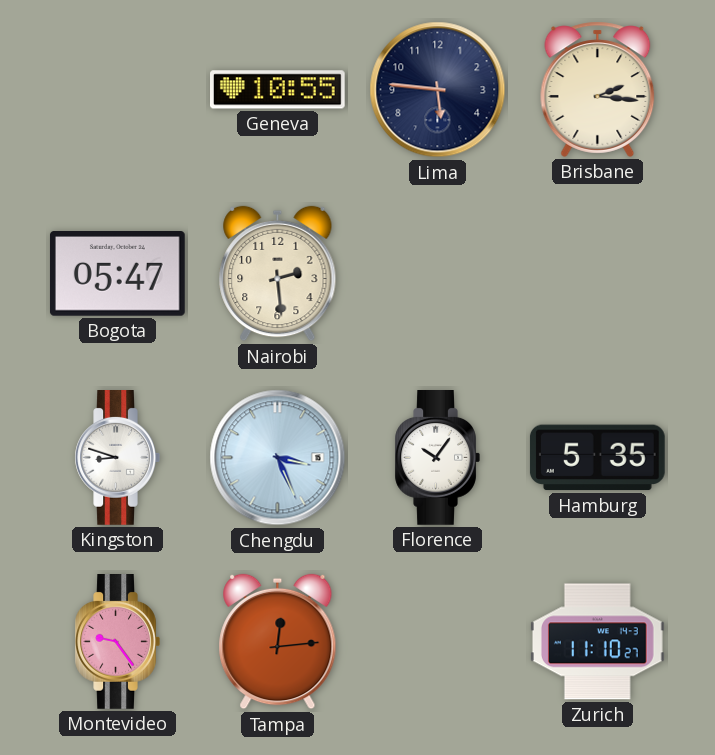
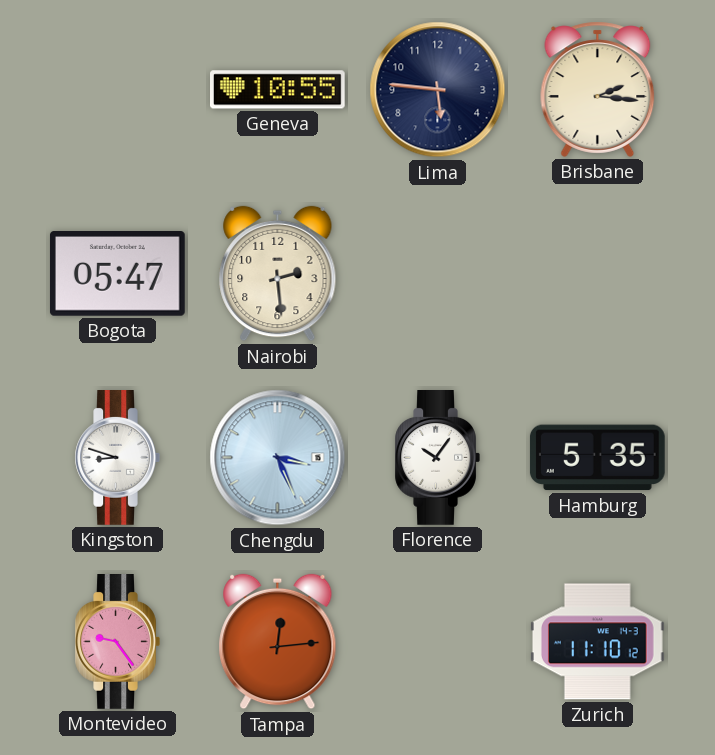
Zurich: 11:10:27 -> 11:10:12 (597, 642)
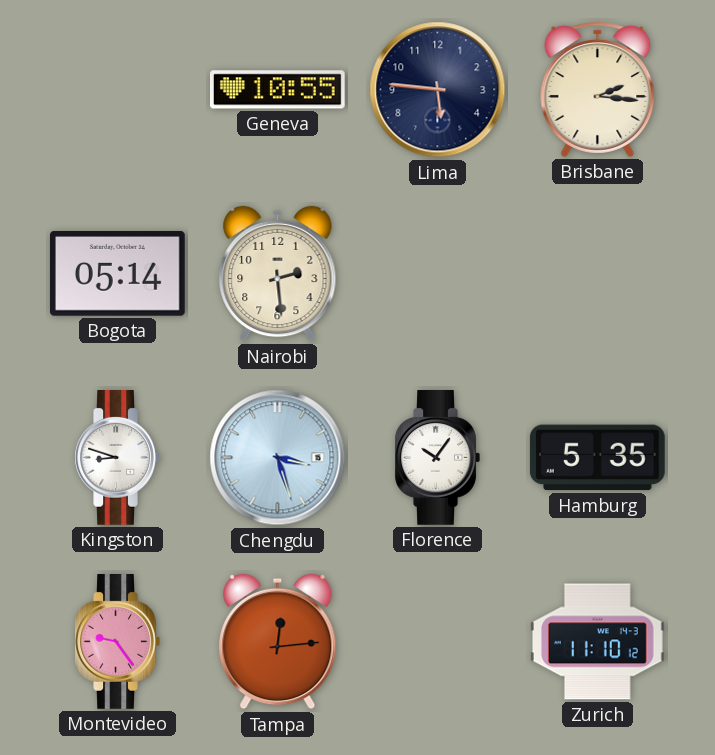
Bogota: 05:47 -> 05:14 (117, 274)
Chengdu: 3:26 -> 3:27 (278, 458)
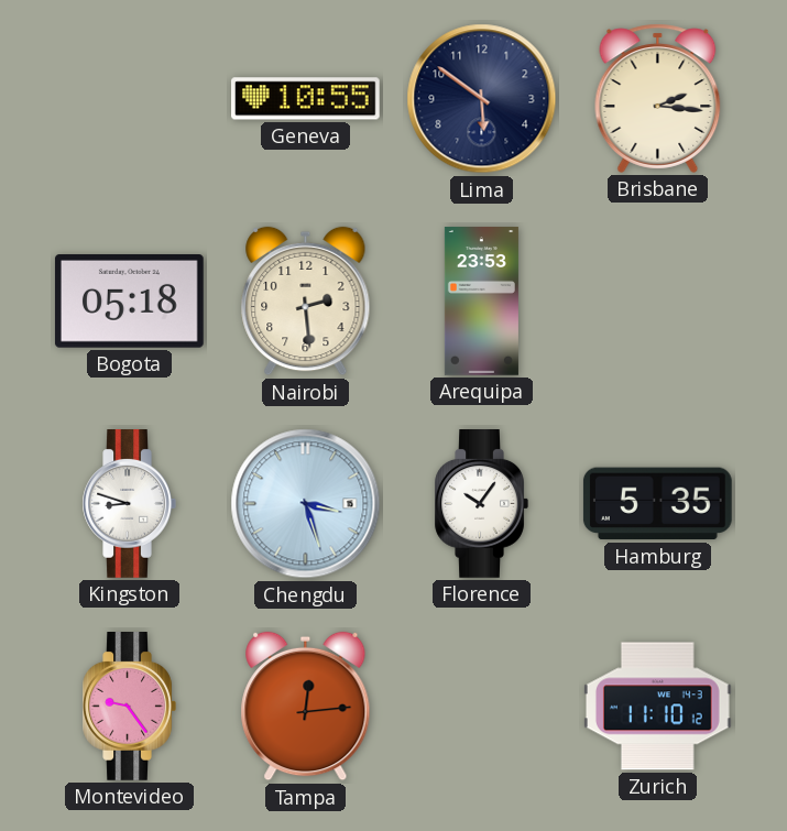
Lima: 5:46 -> 5:51 (482, 99)
Bogota: 05:14 -> 05:18 (129, 302)
Arequipa: none -> 23:53 (481, 302)
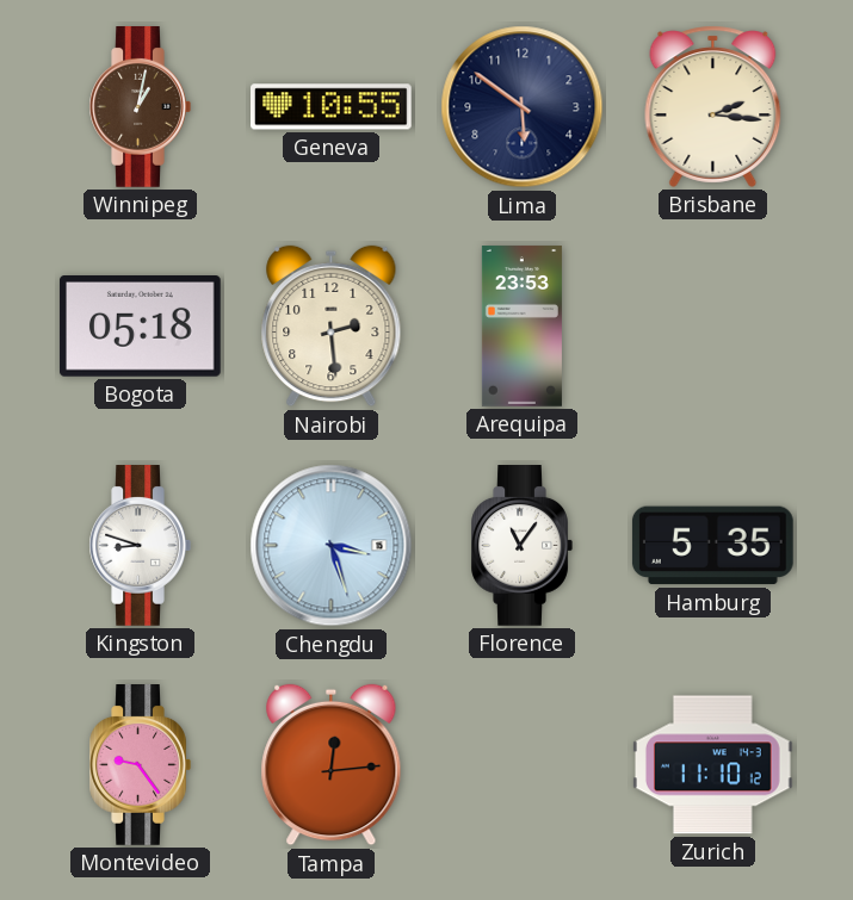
Winnipeg: none -> 1:02 (140, 107)
Florence: 10:06 -> 11:06 (521, 546)
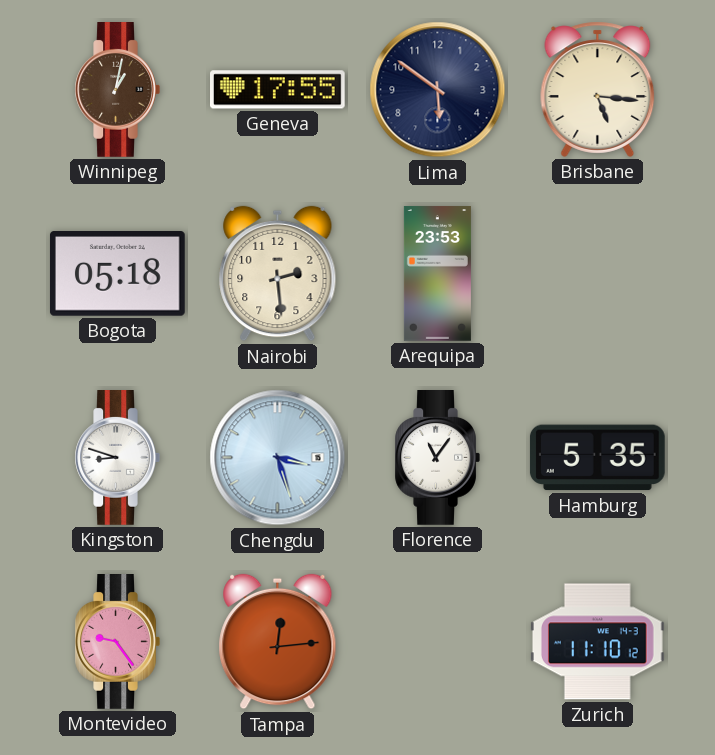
Geneva: 10:55 -> 17:55 (278, 90)
Brisbane: 2:16 -> 5:16 (598, 89)
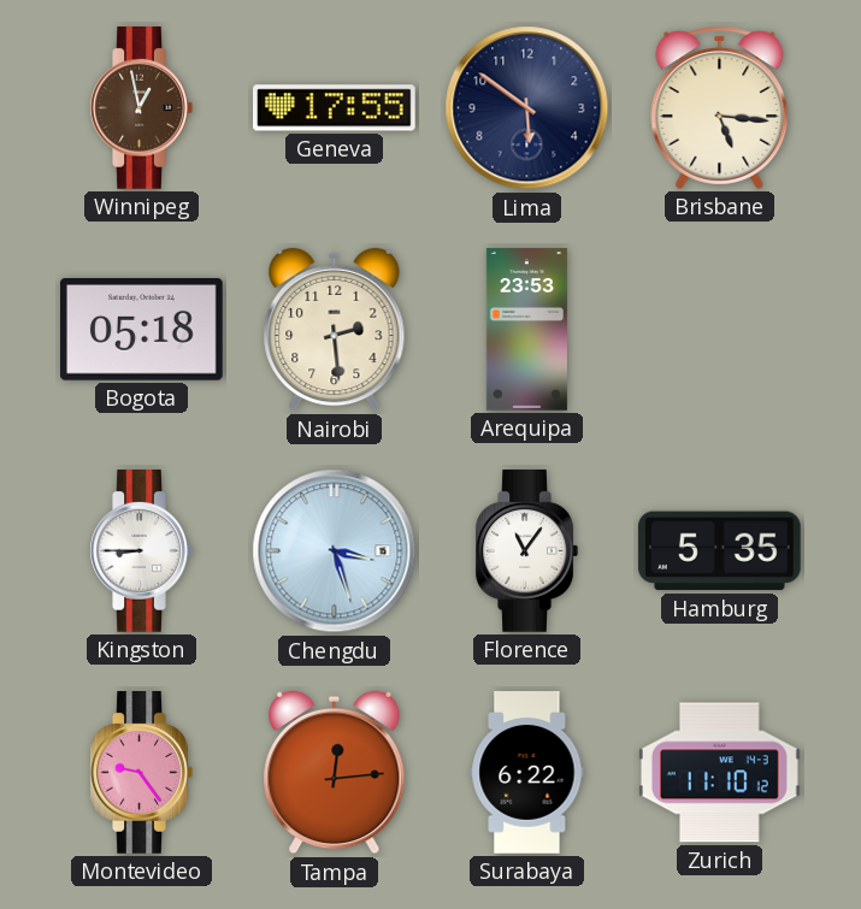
Winnipeg: 1:02 -> 12:58 (141, 108)
Kingston: 8:48 -> 8:45 (141, 551)
Surabaya: none -> 6:22 (527, 773)
